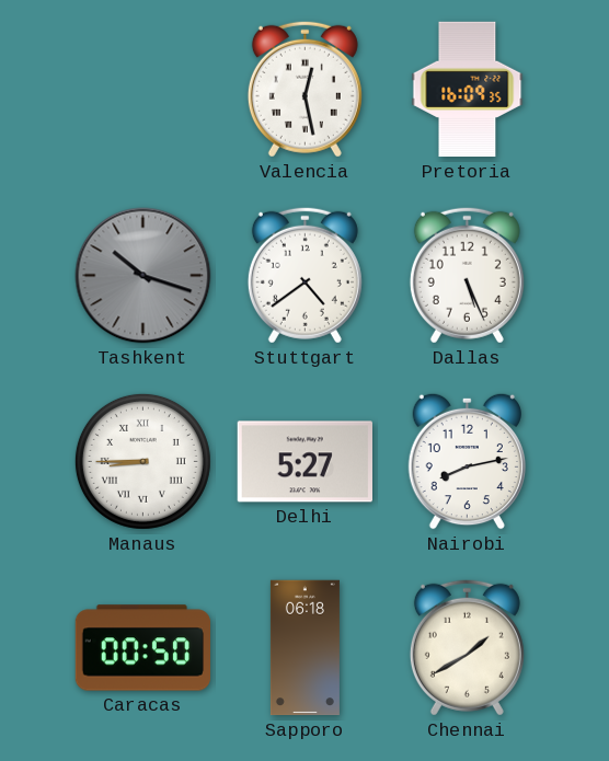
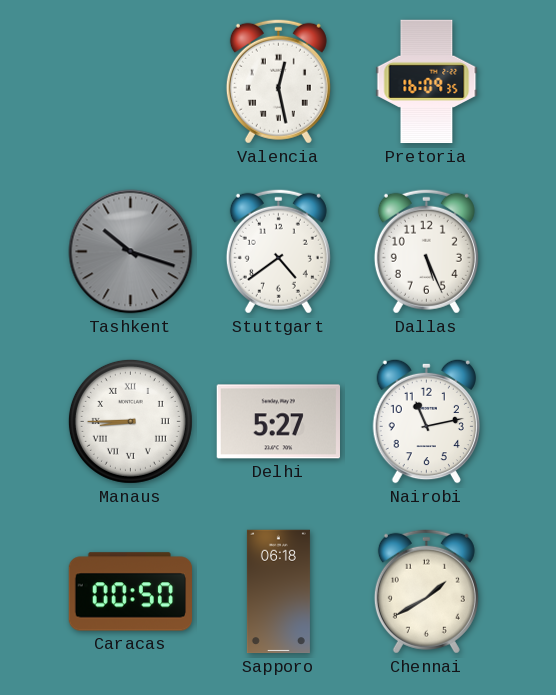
Nairobi: 8:13 -> 11:13 (426, 421)
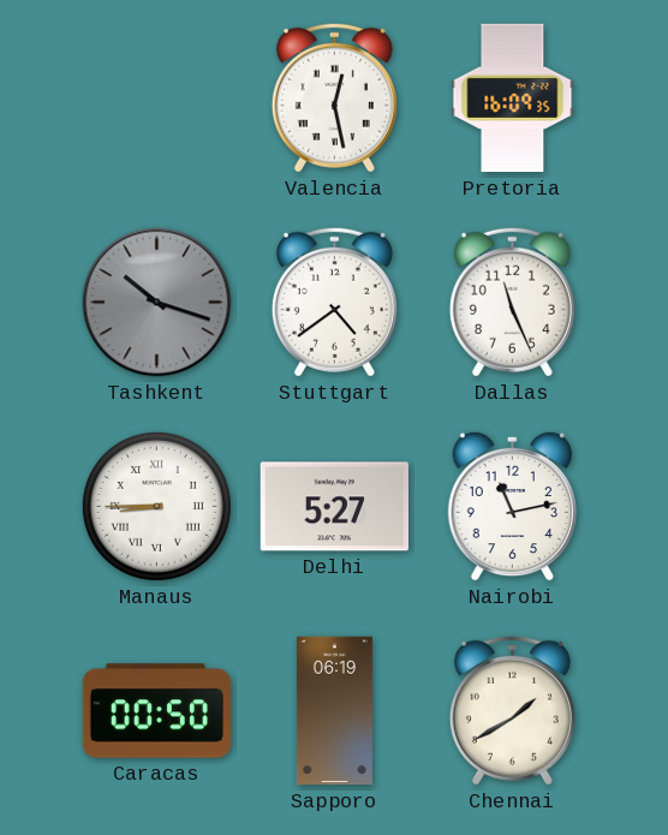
Dallas: 5:26 -> 11:26 (512, 302)
Sapporo: 06:18 -> 06:19 (334, 711)
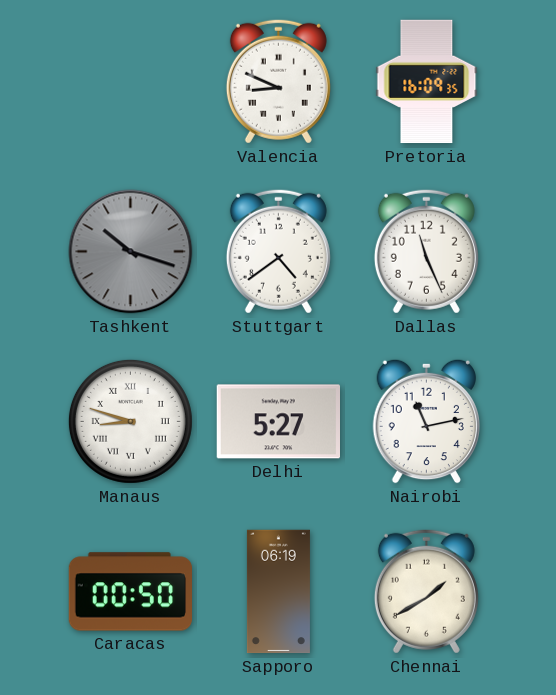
Valencia: 12:28 -> 8:49 (278, 81)
Manaus: 8:45 -> 8:48 (130, 421)
